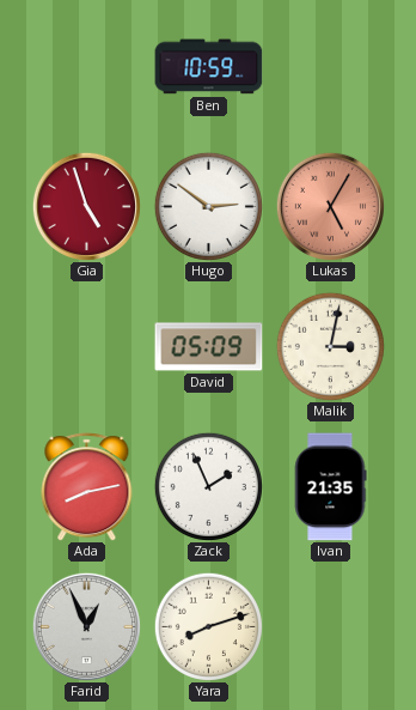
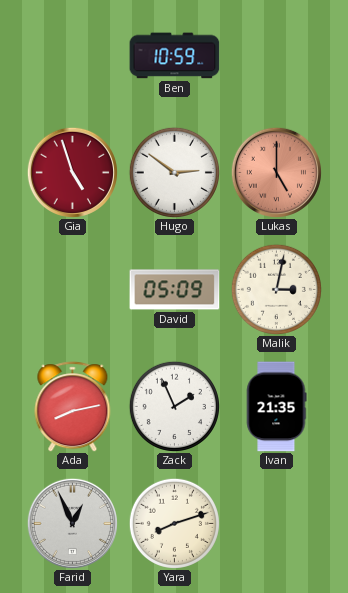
Lukas: 5:05 -> 5:00 (276, 172)
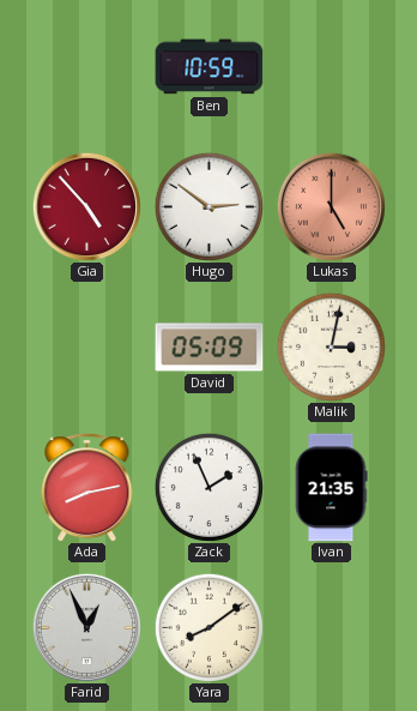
Gia: 4:57 -> 4:53 (86, 206)
Yara: 8:12 -> 8:09 (208, 627)
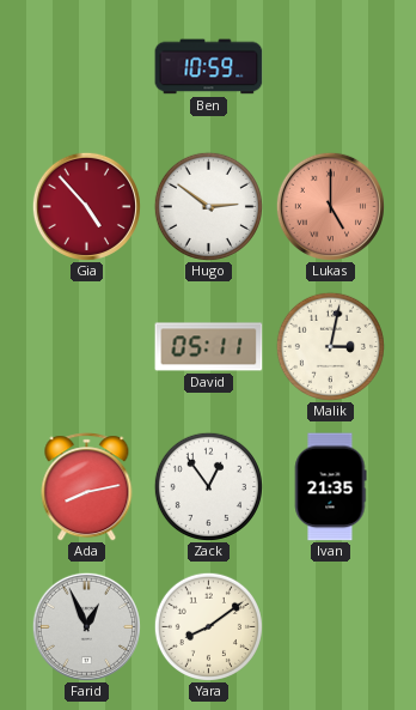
David: 05:09 -> 05:11 (209, 347)
Zack: 1:56 -> 12:54 (208, 486)
